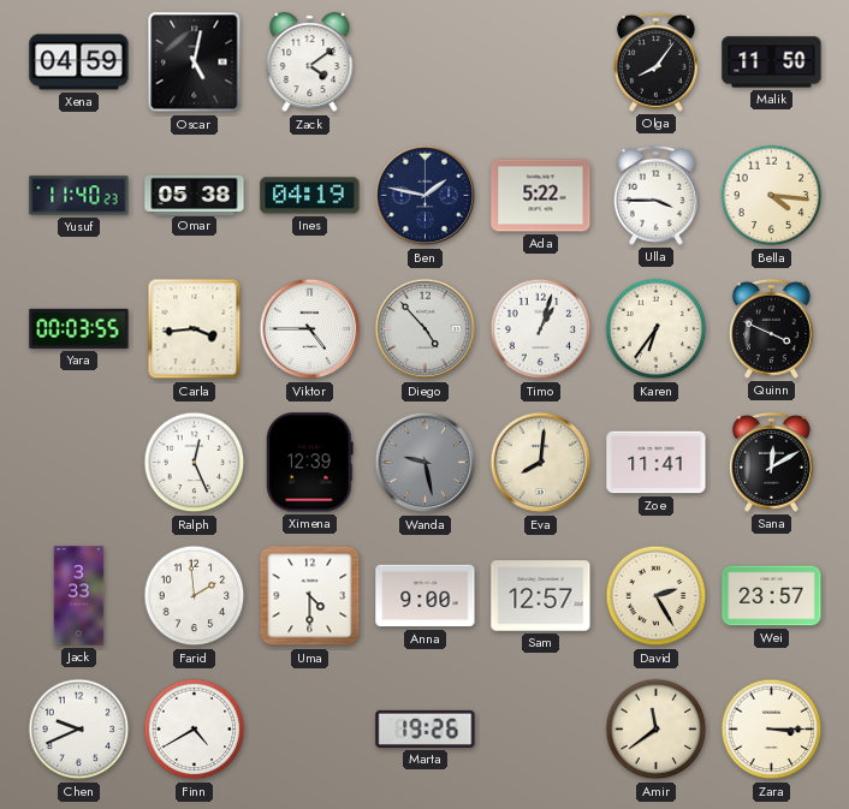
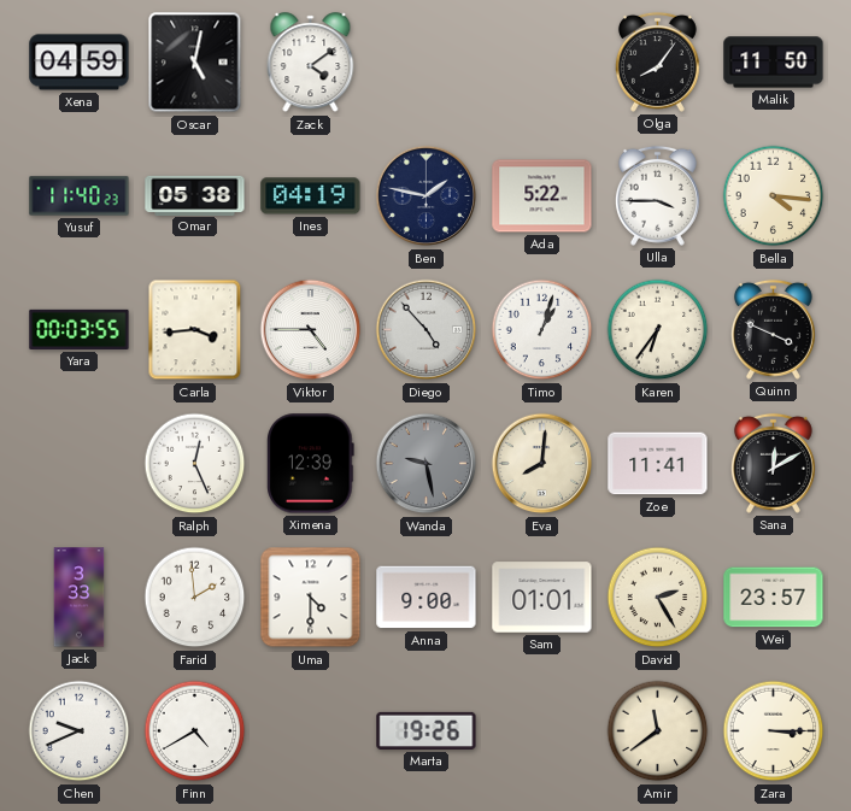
Sam: 12:57 -> 01:01 (542, 598)
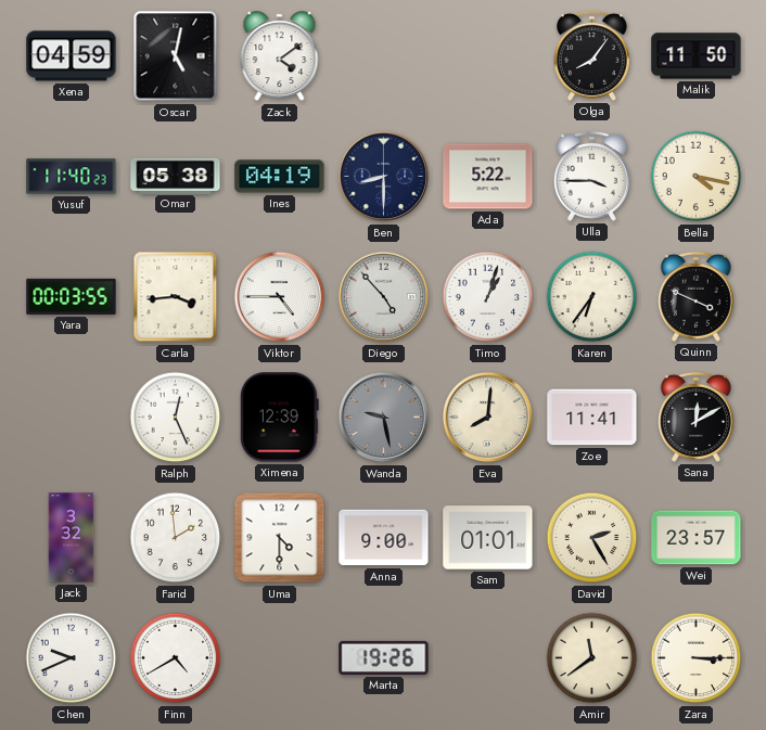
Ben: 1:47 -> 8:30 (384, 177)
Bella: 4:16 -> 4:17 (697, 177)
Jack: 3:33 -> 3:32 (72, 538)
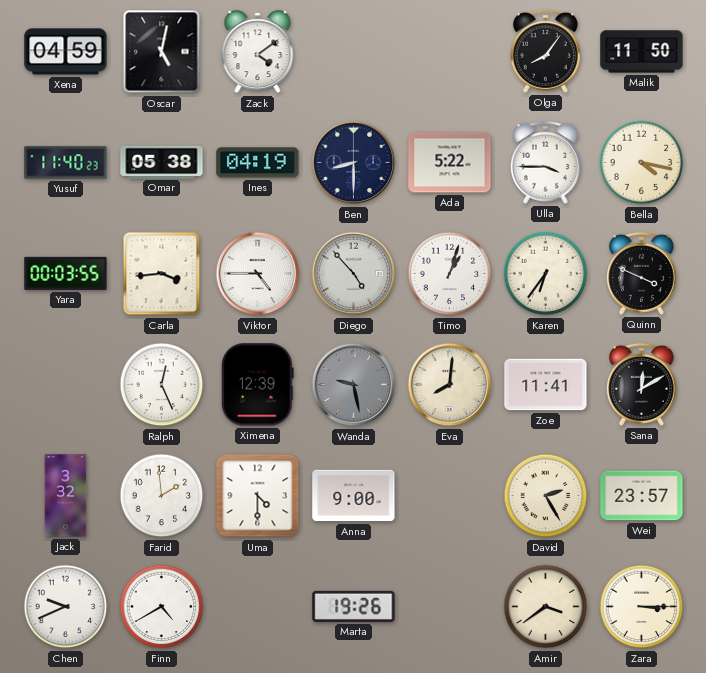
Sam: 01:01 -> none (488, 538)
Amir: 11:39 -> 3:39 (546, 607)
